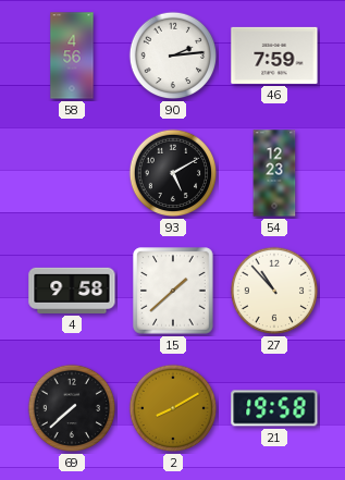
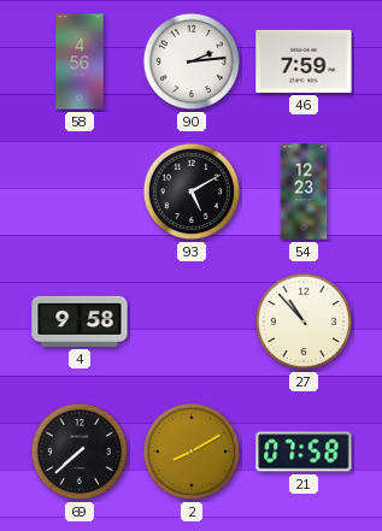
15: 1:38 -> none (173, 291)
21: 19:58 -> 07:58 (304, 452)
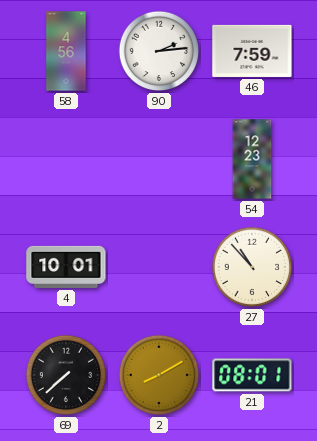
93: 5:10 -> none (192, 191)
4: 9:58 -> 10:01 (66, 267)
21: 07:58 -> 08:01 (252, 375)
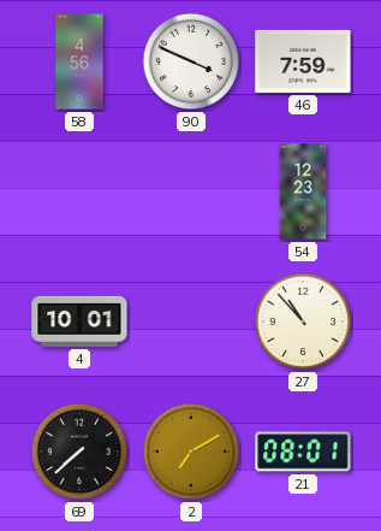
90: 2:14 -> 3:49 (191, 61)
2: 8:10 -> 7:10 (191, 452)
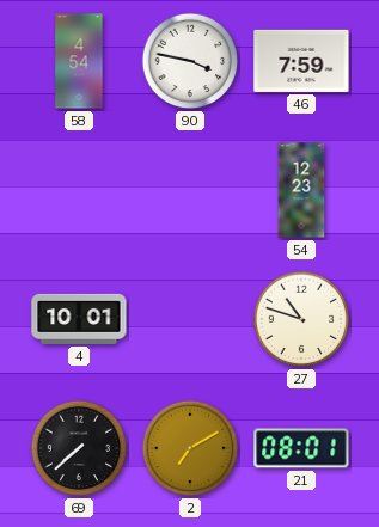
58: 4:56 -> 4:54 (79, 61)
90: 3:49 -> 3:47 (190, 61)
27: 10:53 -> 10:48 (301, 319)
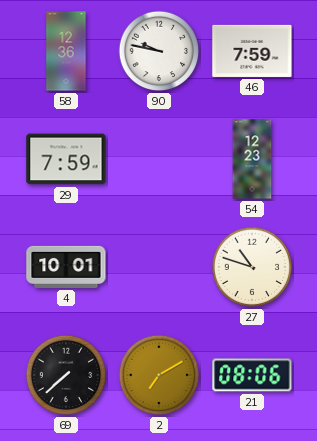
58: 4:54 -> 12:36 (66, 51)
90: 3:47 -> 9:47 (159, 51)
29: none -> 7:59 (66, 159)
21: 08:01 -> 08:06 (252, 375)
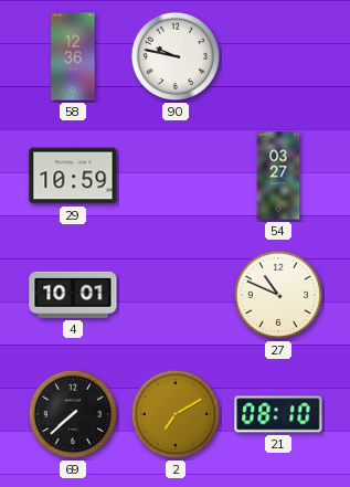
46: 7:59 -> none (252, 51)
29: 7:59 -> 10:59 (73, 176)
54: 12:23 -> 03:27 (278, 176)
27: 10:48 -> 10:49 (278, 295)
21: 08:06 -> 08:10 (278, 414)
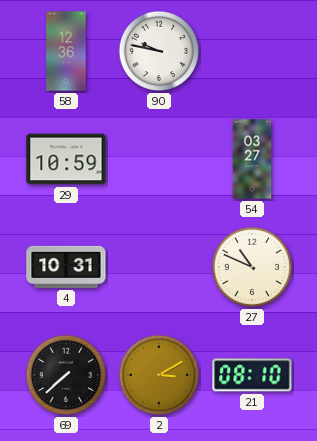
4: 10:01 -> 10:31 (66, 267)
2: 7:10 -> 3:10 (159, 375)
